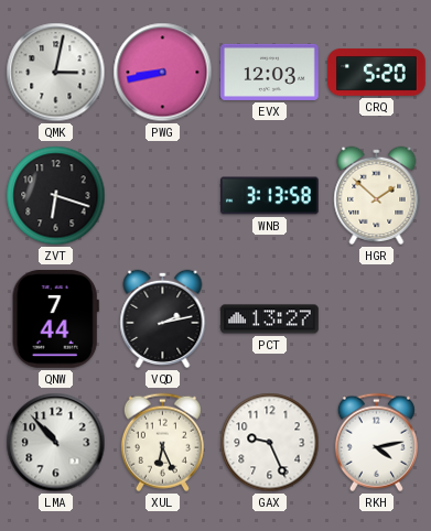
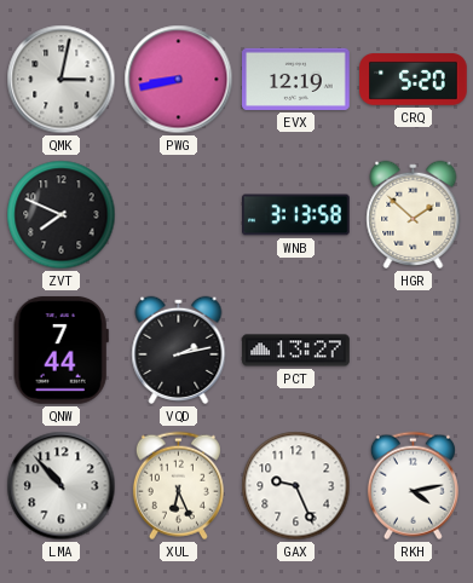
EVX: 12:03 -> 12:19 (296, 79)
ZVT: 6:18 -> 7:49 (62, 215)
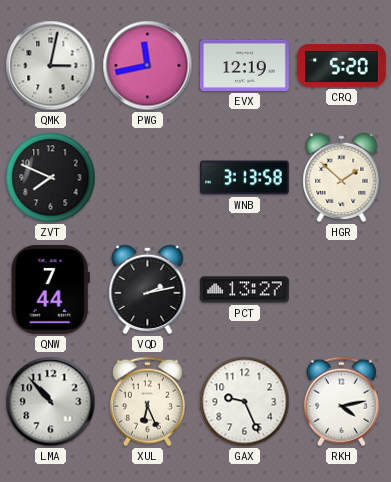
PWG: 8:43 -> 11:43 (148, 66)
